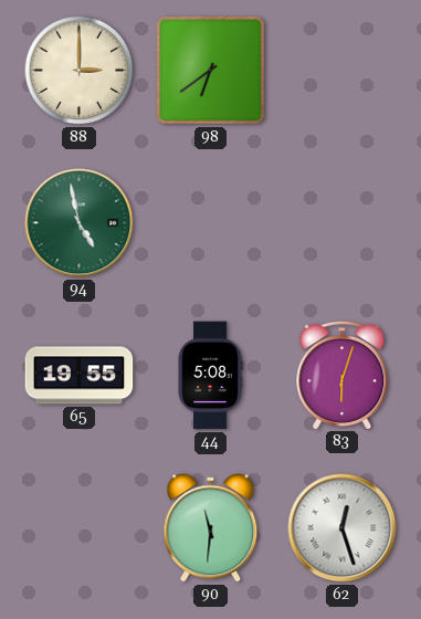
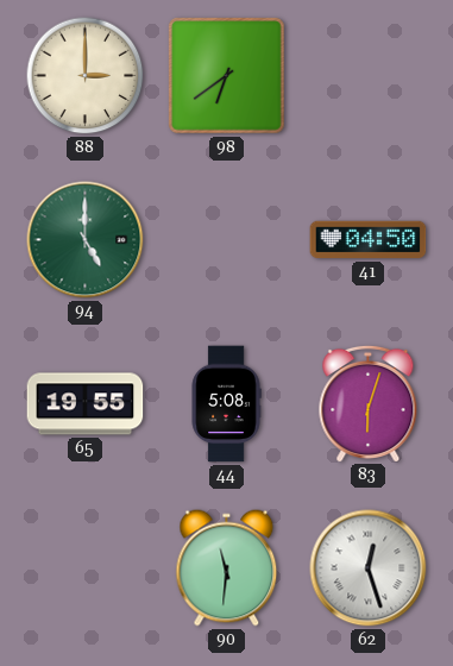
94: 4:58 -> 5:00 (86, 240)
41: none -> 04:50 (369, 240)
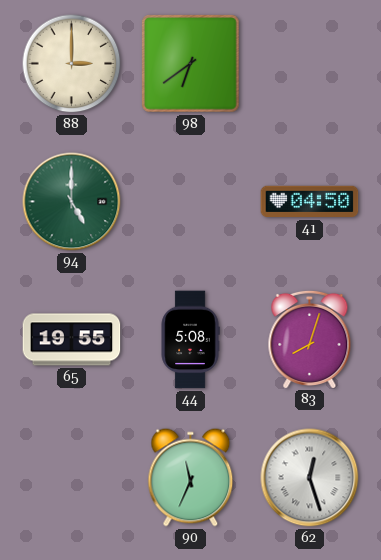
83: 6:03 -> 8:03 (310, 339)
90: 11:31 -> 11:34 (191, 478)
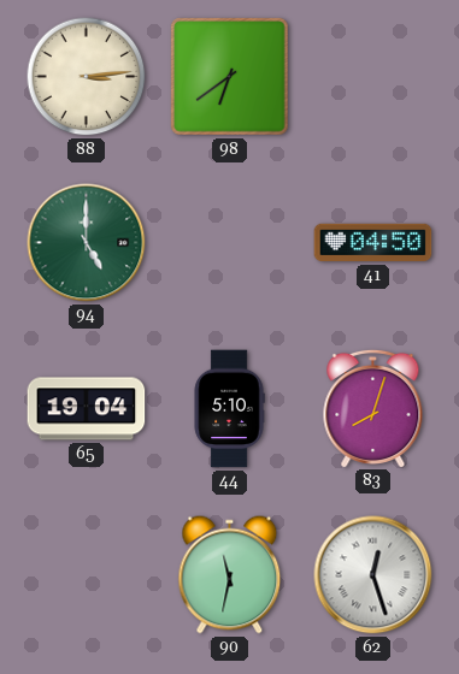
88: 3:00 -> 3:14 (87, 77)
65: 19:55 -> 19:04 (87, 409)
44: 5:08 -> 5:10 (229, 409)
90: 11:34 -> 11:32 (230, 575)
